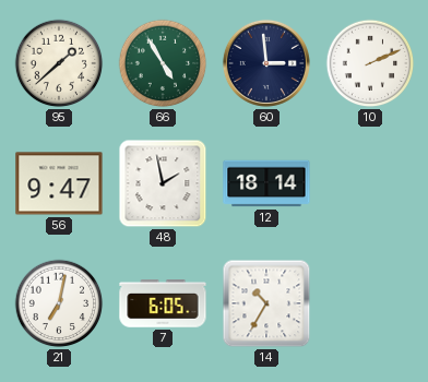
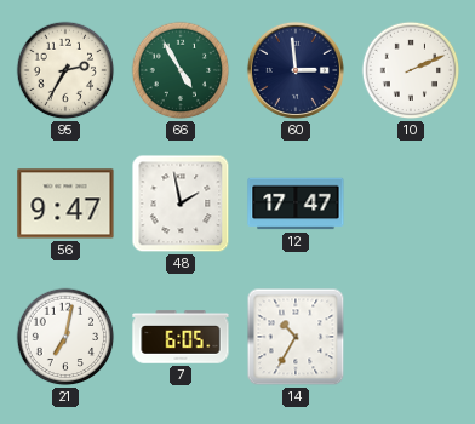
95: 1:38 -> 2:35 (65, 70)
12: 18:14 -> 17:47 (296, 204)
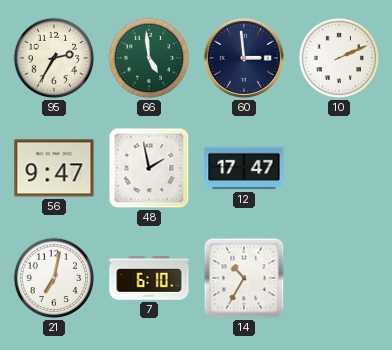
66: 4:55 -> 4:59 (149, 58)
7: 6:05 -> 6:10 (149, 278)
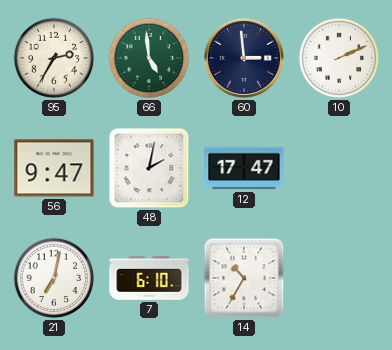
48: 1:58 -> 2:02 (149, 168)
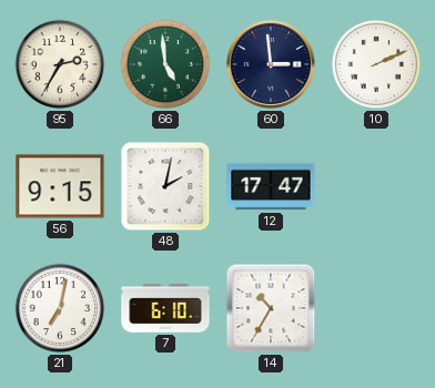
56: 9:47 -> 9:15 (60, 186)
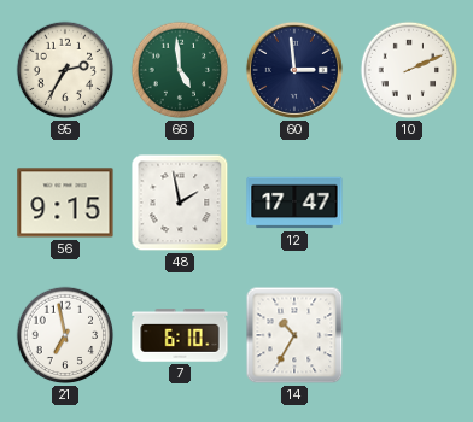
48: 2:02 -> 1:58 (180, 203)
21: 7:02 -> 6:58 (65, 335)
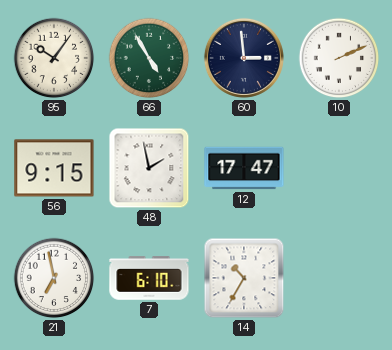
95: 2:35 -> 10:06 (54, 58)
66: 4:59 -> 4:55 (149, 58)
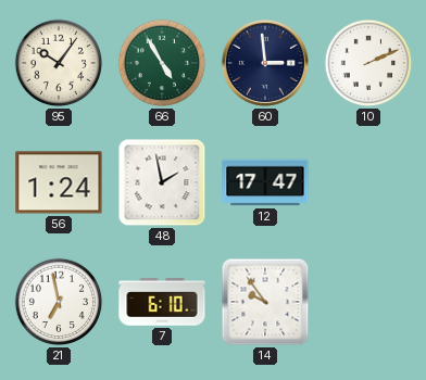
56: 9:15 -> 1:24 (59, 182)
14: 10:35 -> 9:54 (265, 302)
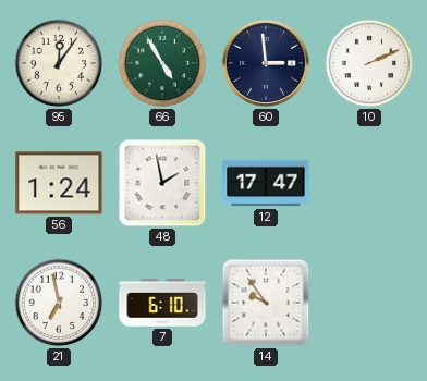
95: 10:06 -> 12:06 (59, 63)
